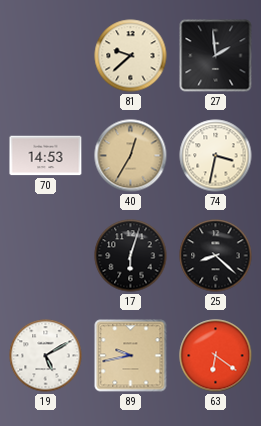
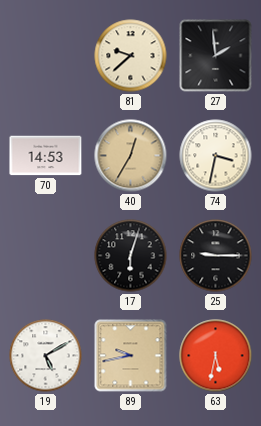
25: 8:22 -> 9:15 (216, 256)
63: 6:21 -> 5:32 (216, 356)
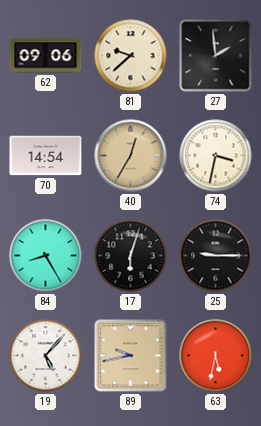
62: none -> 09:06 (46, 56)
70: 14:53 -> 14:54 (46, 156)
84: none -> 8:25 (46, 256)
19: 5:10 -> 5:07 (46, 356)
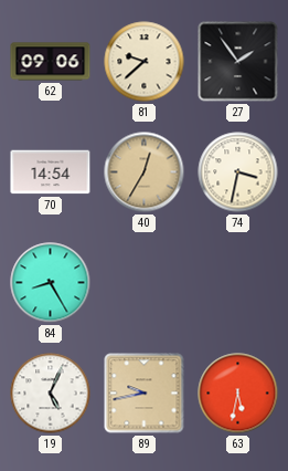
27: 1:59 -> 1:54 (238, 62)
17: 6:03 -> none (131, 256)
25: 9:15 -> none (216, 256)
19: 5:07 -> 5:04 (51, 394)
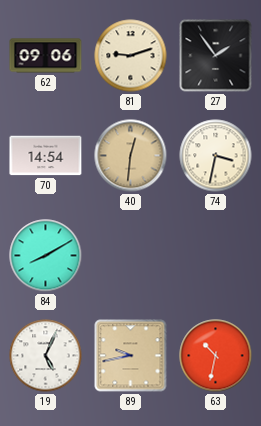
81: 9:38 -> 9:12 (131, 56)
40: 12:35 -> 12:31 (131, 156)
84: 8:25 -> 8:10 (46, 256)
63: 5:32 -> 10:32 (216, 356)
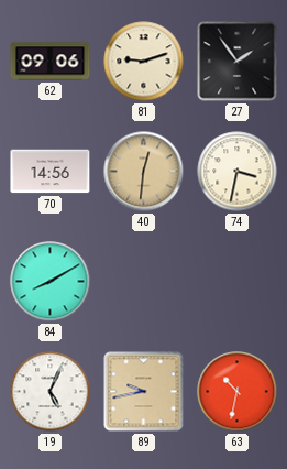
70: 14:54 -> 14:56 (51, 172)
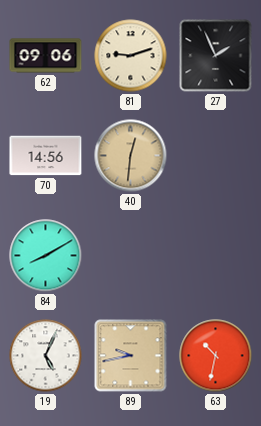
27: 1:54 -> 1:56 (216, 56)
74: 3:32 -> none (238, 172)
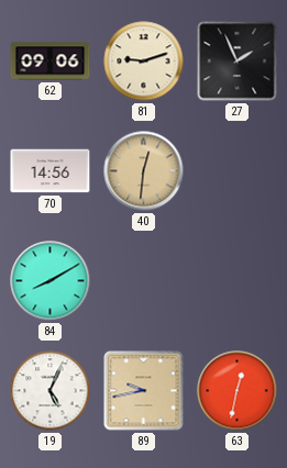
63: 10:32 -> 12:32 (238, 391)
